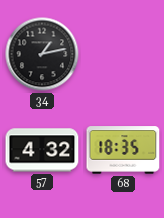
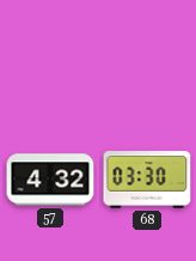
34: 1:13 -> none (42, 54)
68: 18:35 -> 03:30 (147, 180)
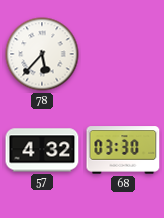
78: none -> 5:37 (42, 54)
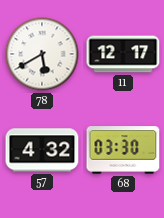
78: 5:37 -> 5:40 (42, 54)
11: none -> 12:17 (123, 54)
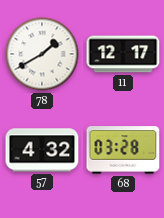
78: 5:40 -> 1:40 (42, 54)
68: 03:30 -> 03:28 (123, 150)
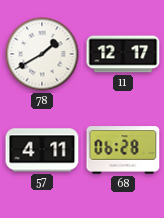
57: 4:32 -> 4:11 (42, 150)
68: 03:28 -> 06:28 (123, 150)
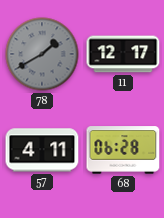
78 dial: white -> grey (42, 54)
